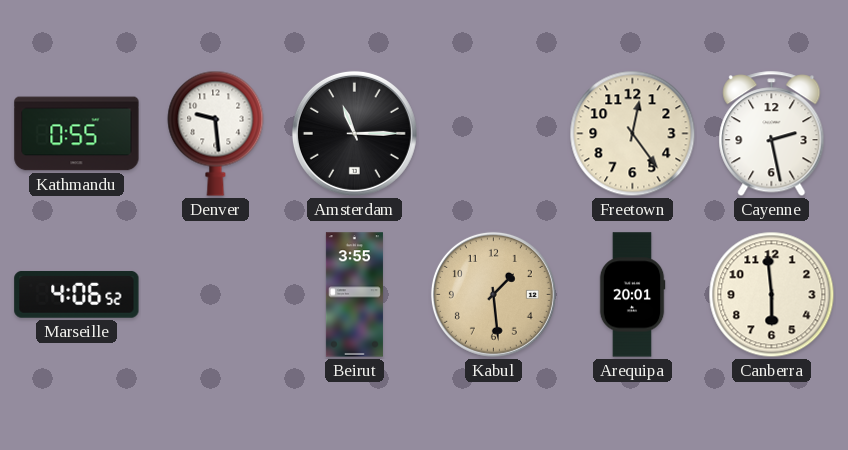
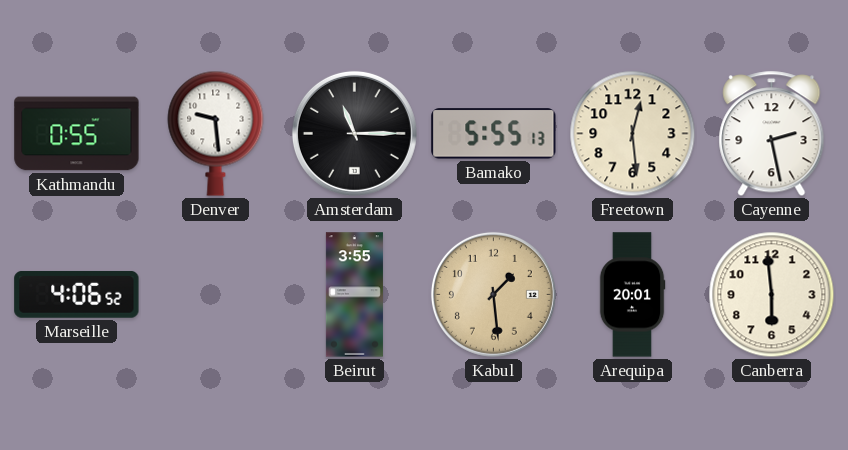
Bamako: none -> 5:55 (494, 134)
Freetown: 12:24 -> 12:29 (633, 134)
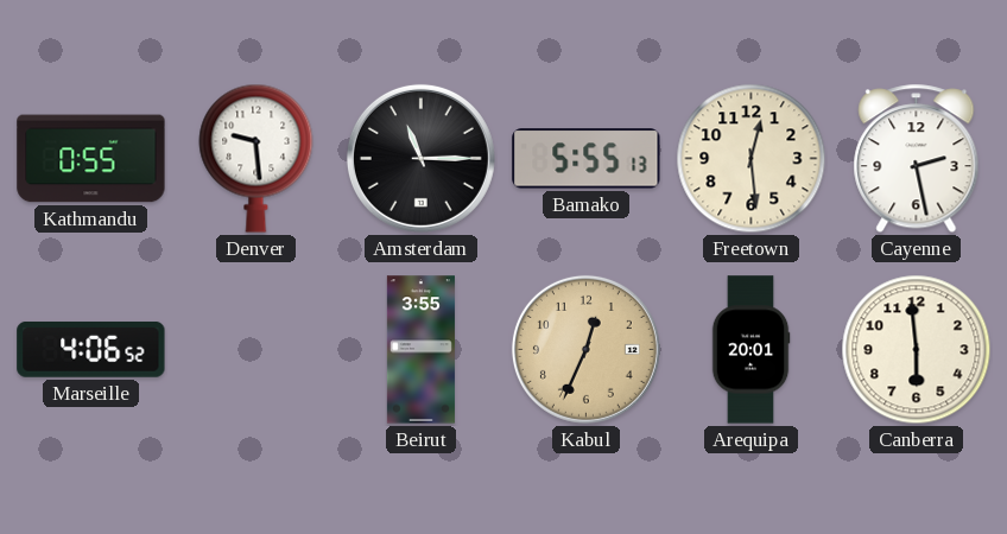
Kabul: 1:29 -> 12:34 (585, 349)
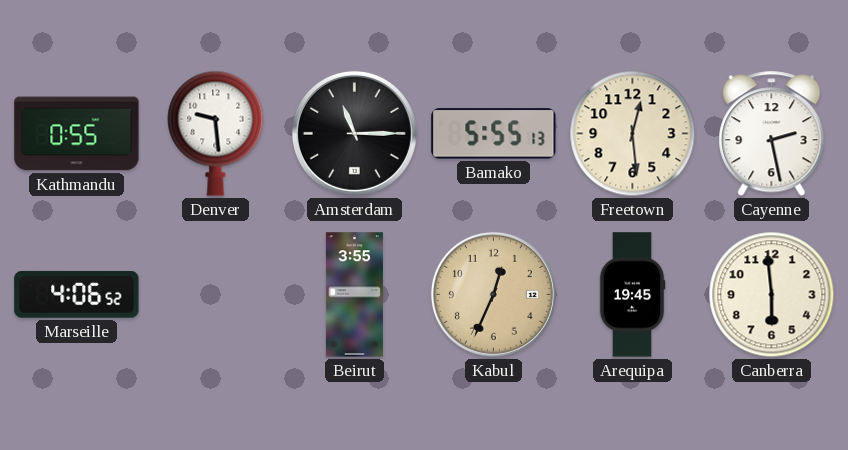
Arequipa: 20:01 -> 19:45 (632, 295)
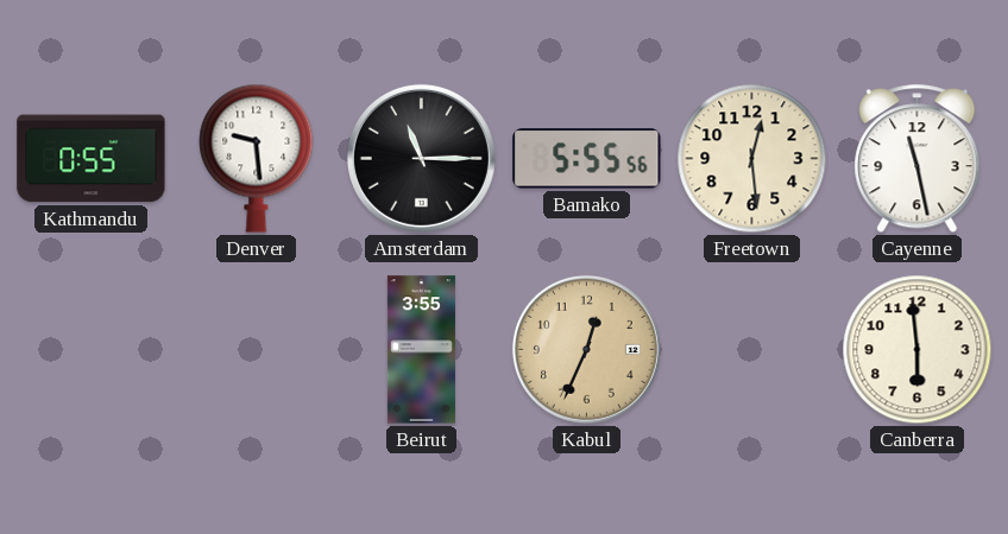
Bamako: 5:55:13 -> 5:55:56 (587, 159)
Cayenne: 2:28 -> 11:28 (918, 159)
Marseille: 4:06 -> none (77, 294)
Arequipa: 19:45 -> none (632, 295)
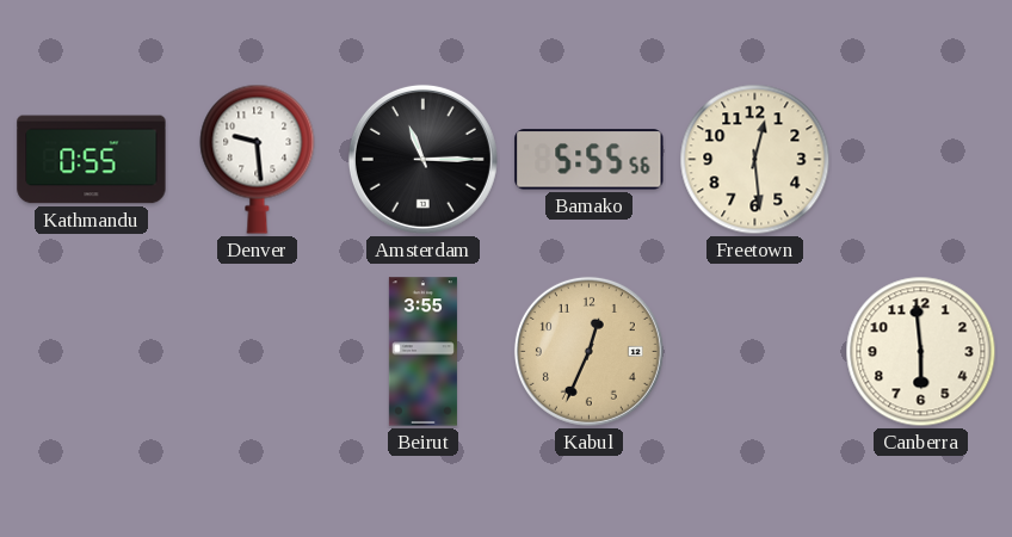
Cayenne: 11:28 -> none (918, 159)
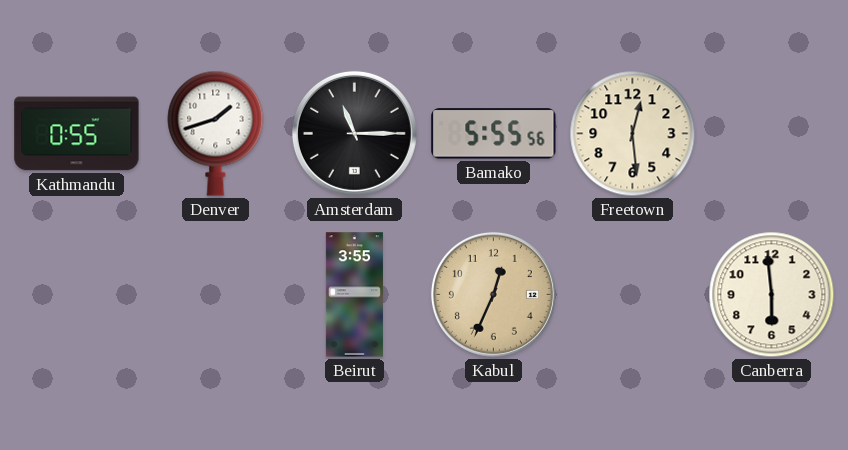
Denver: 9:29 -> 1:42 (216, 133)
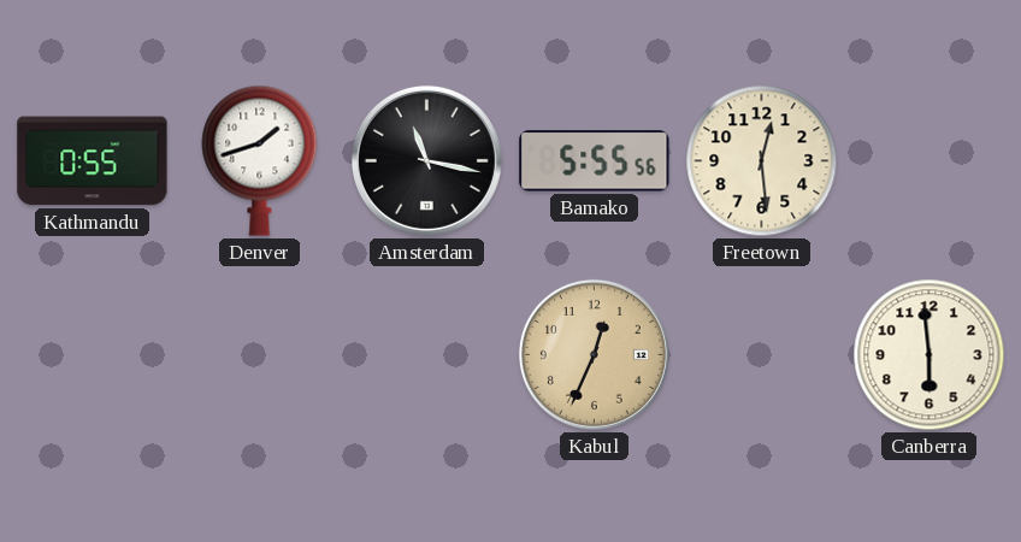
Amsterdam: 11:15 -> 11:17 (426, 160)
Beirut: 3:55 -> none (354, 295)
